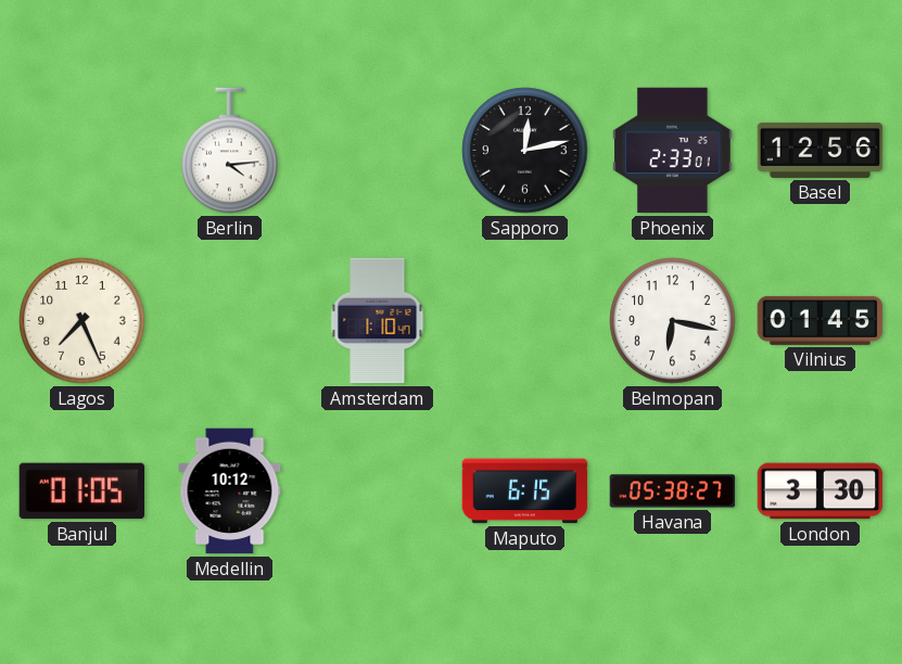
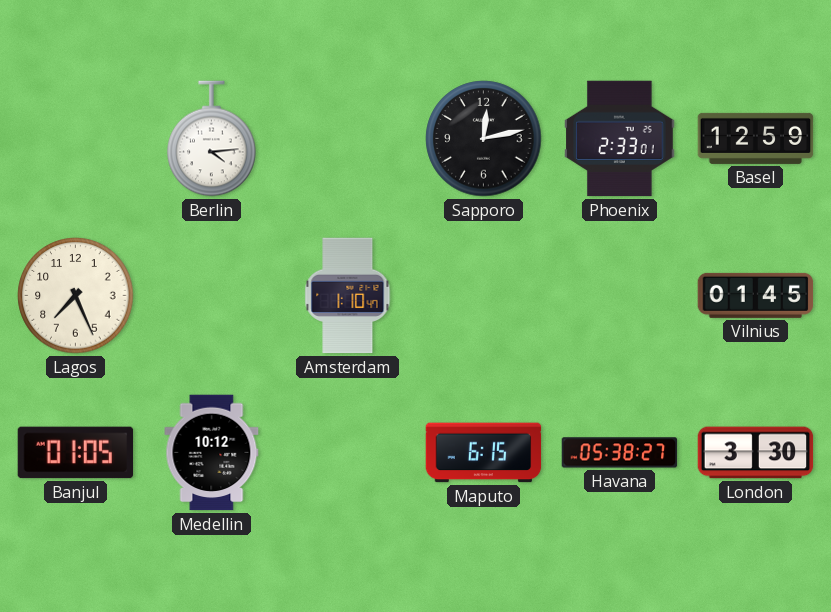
Basel: 12:56 -> 12:59 (756, 138)
Belmopan: 6:17 -> none (673, 321)
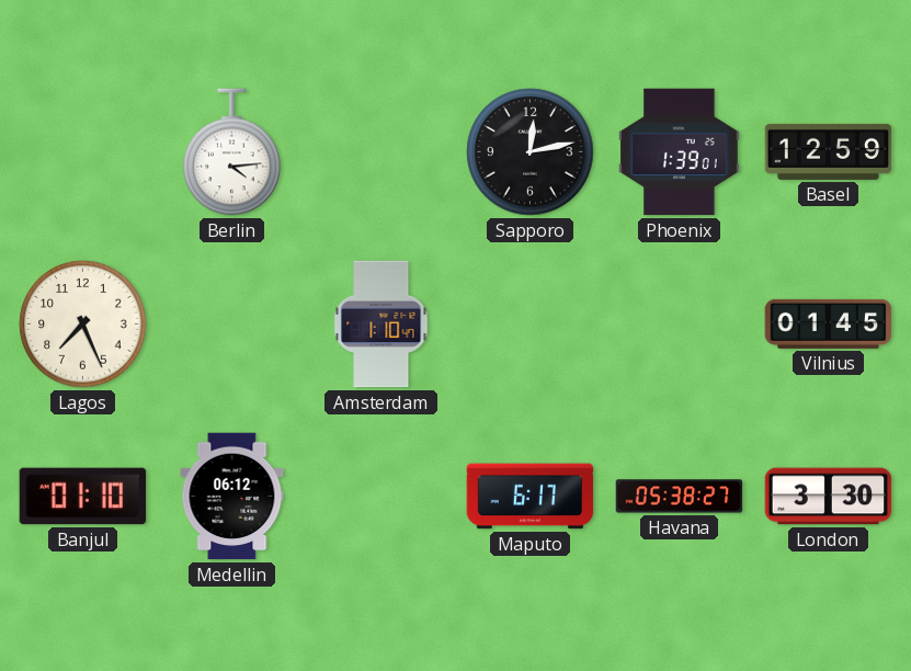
Phoenix: 2:33 -> 1:39 (680, 152)
Banjul: 01:05 -> 01:10 (83, 497)
Medellin: 10:12 -> 06:12 (232, 497)
Maputo: 6:15 -> 6:17 (531, 497)
